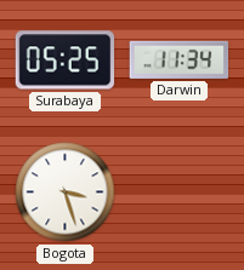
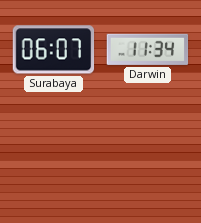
Surabaya: 05:25 -> 06:07 (54, 50)
Bogota: 3:27 -> none (66, 193)
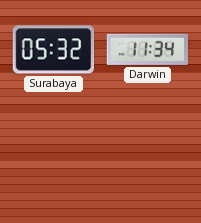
Surabaya: 06:07 -> 05:32 (54, 50)
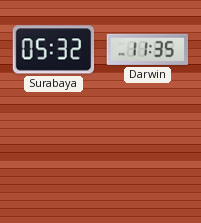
Darwin: 11:34 -> 11:35 (148, 49)
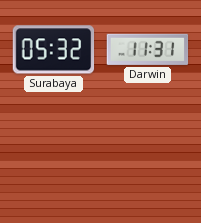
Darwin: 11:35 -> 11:31 (148, 49)
